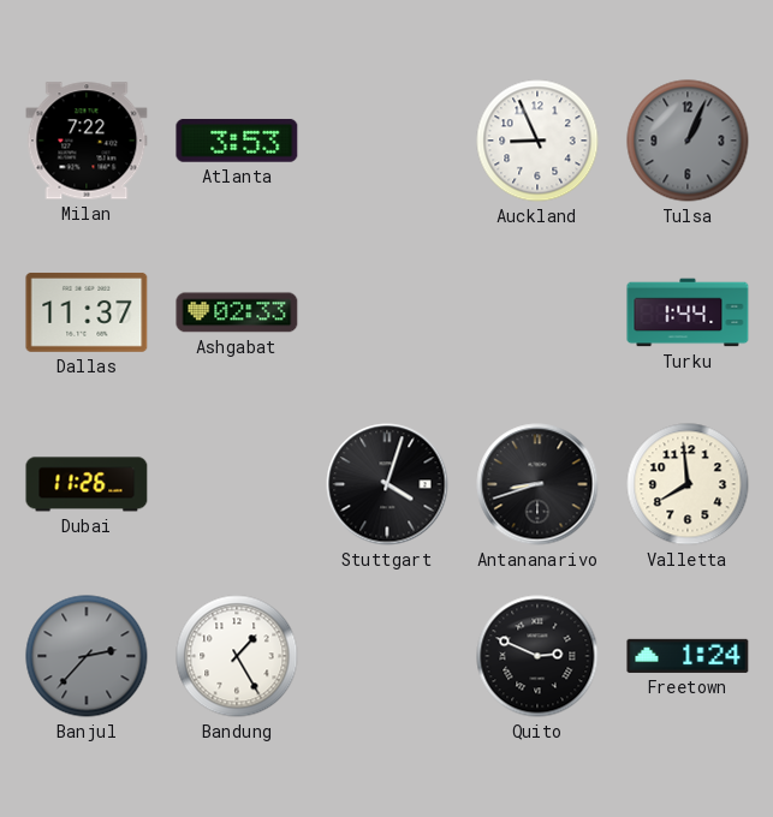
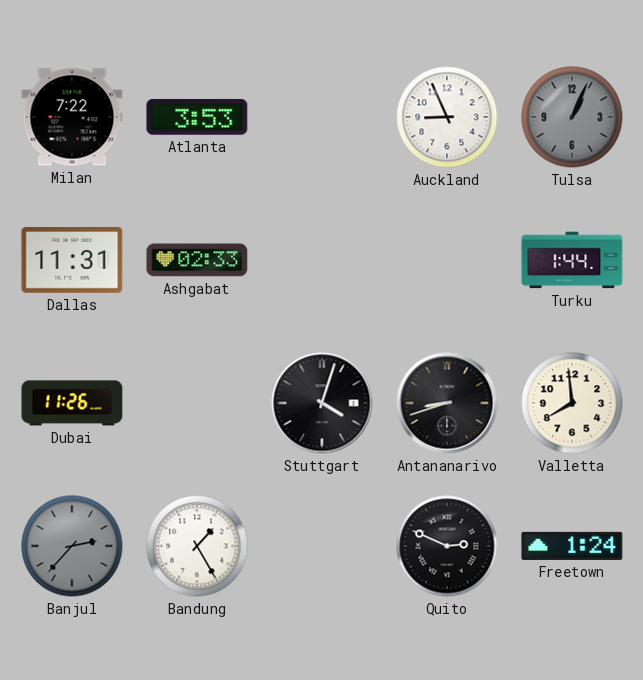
Dallas: 11:37 -> 11:31 (72, 260)
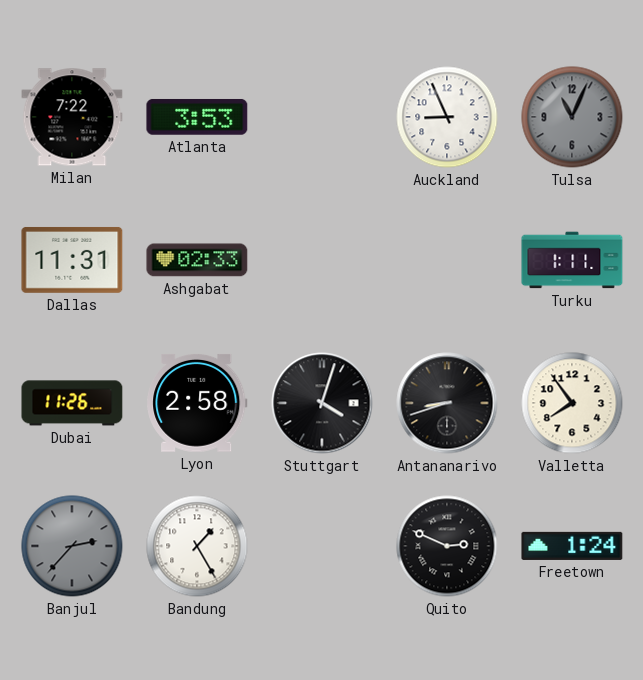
Tulsa: 1:04 -> 11:04 (572, 117)
Turku: 1:44 -> 1:11 (572, 260)
Lyon: none -> 2:58 (197, 403)
Valletta: 7:59 -> 7:54 (572, 403)
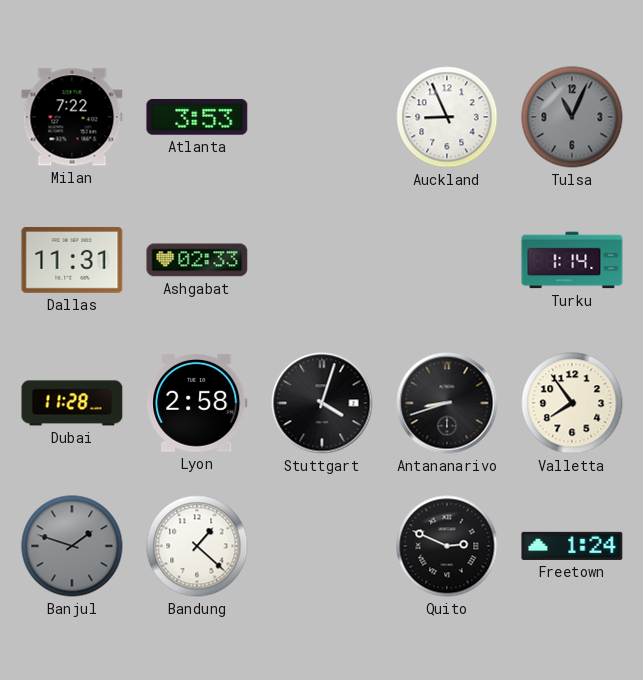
Turku: 1:11 -> 1:14 (572, 260)
Dubai: 11:26 -> 11:28 (72, 403)
Banjul: 2:37 -> 1:48 (72, 546)
Bandung: 1:25 -> 1:22 (197, 546)
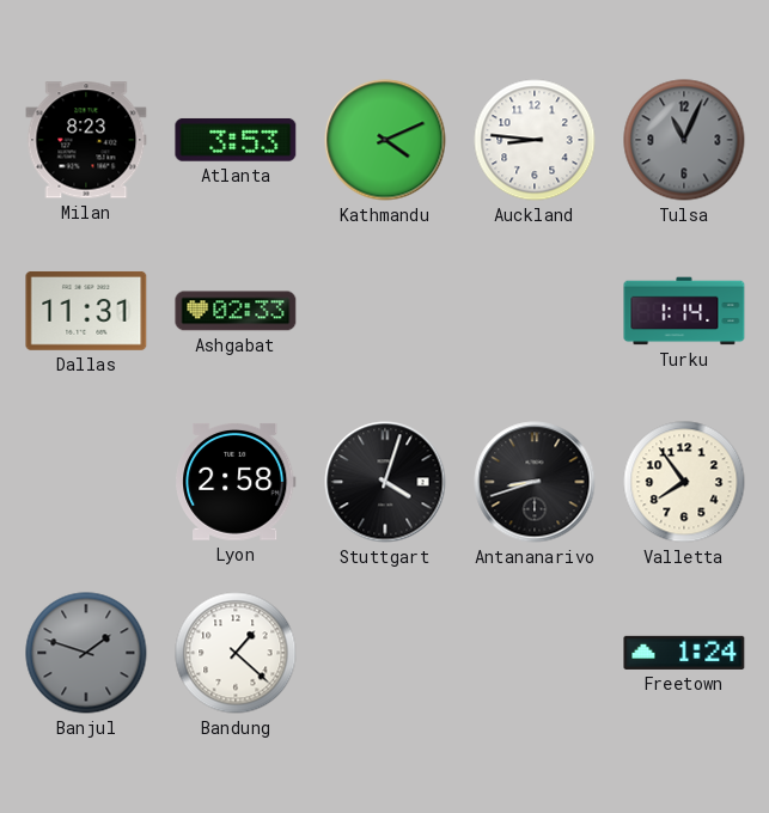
Milan: 7:22 -> 8:23 (86, 140)
Kathmandu: none -> 4:11 (385, 140)
Auckland: 8:56 -> 8:46 (535, 140)
Dubai: 11:28 -> none (72, 403)
Quito: 2:49 -> none (447, 546)
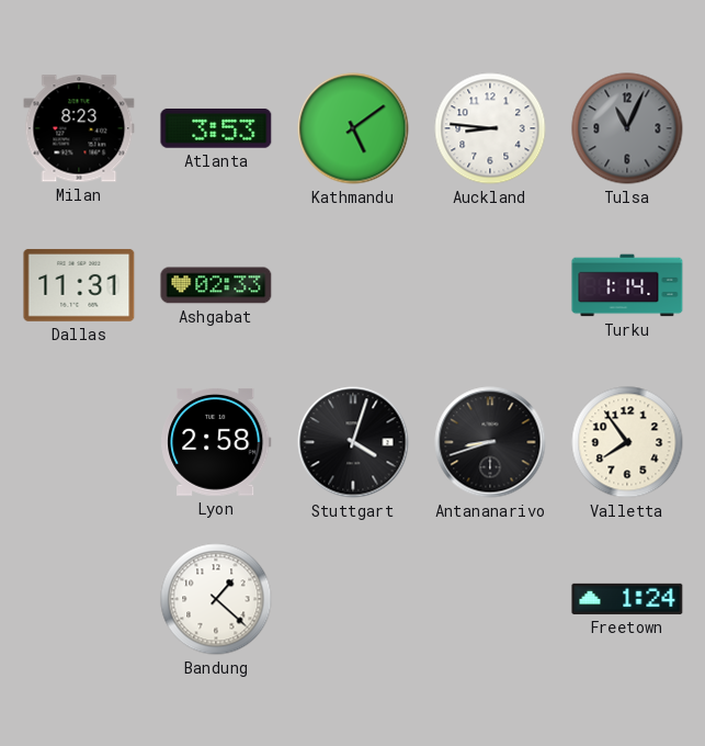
Kathmandu: 4:11 -> 5:09 (353, 128)
Banjul: 1:48 -> none (86, 653)
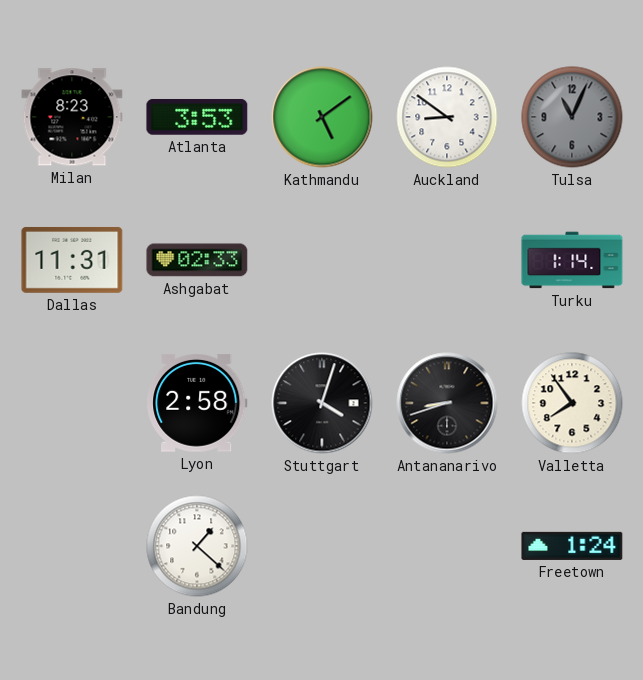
Auckland: 8:46 -> 8:51 (447, 117)
